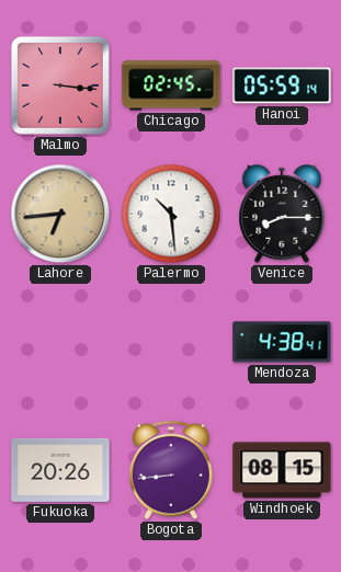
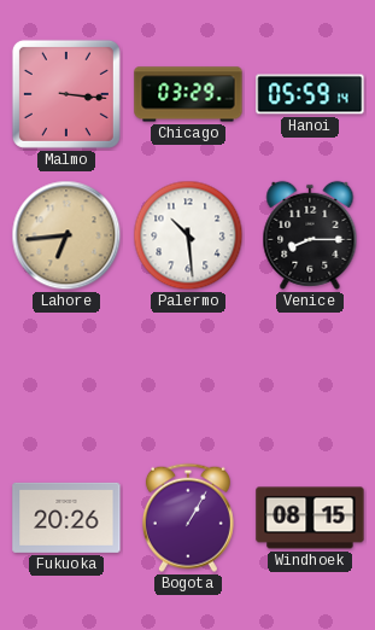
Chicago: 02:45 -> 03:29 (188, 94)
Mendoza: 4:38 -> none (282, 342)
Bogota: 8:44 -> 1:05 (188, 518)
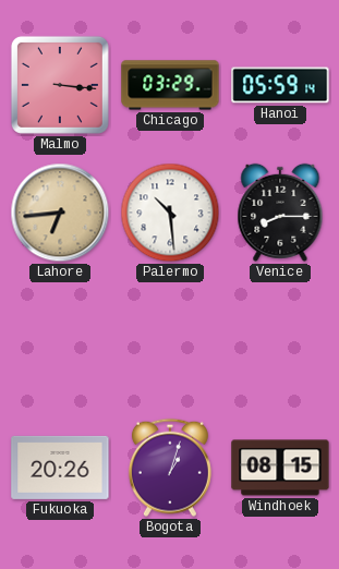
Bogota: 1:05 -> 1:03 (170, 468)
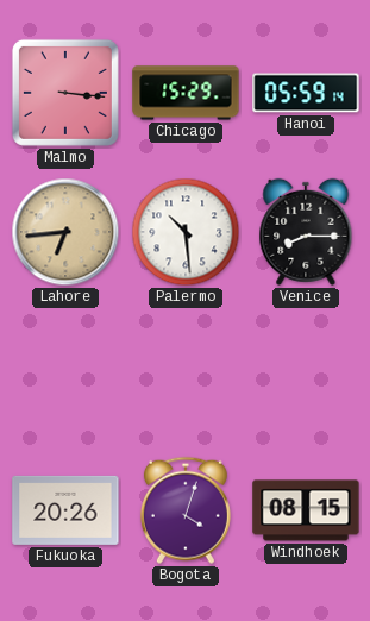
Chicago: 03:29 -> 15:29 (186, 93)
Bogota: 1:03 -> 4:03 (186, 510)
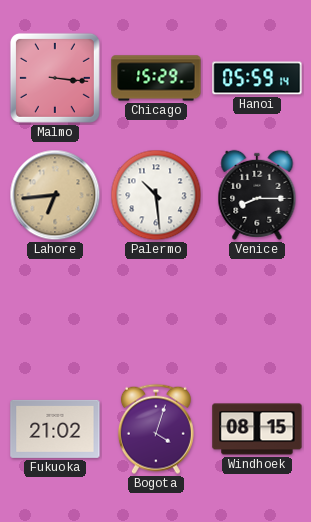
Fukuoka: 20:26 -> 21:02 (55, 429)
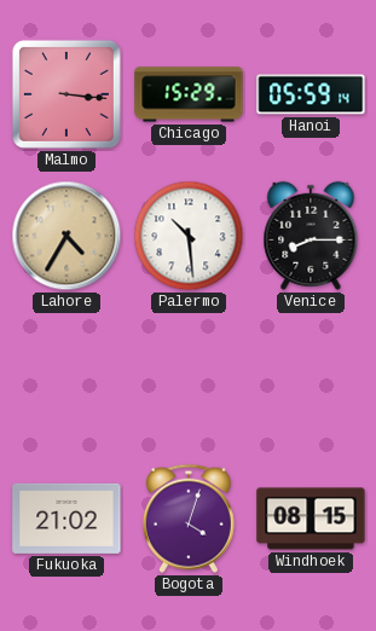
Lahore: 6:44 -> 4:35 (66, 236)
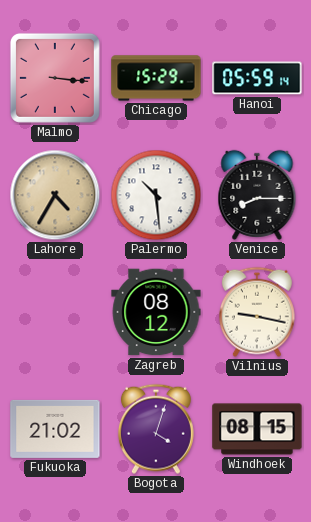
Zagreb: none -> 08:12 (156, 312)
Vilnius: none -> 9:17 (257, 312)
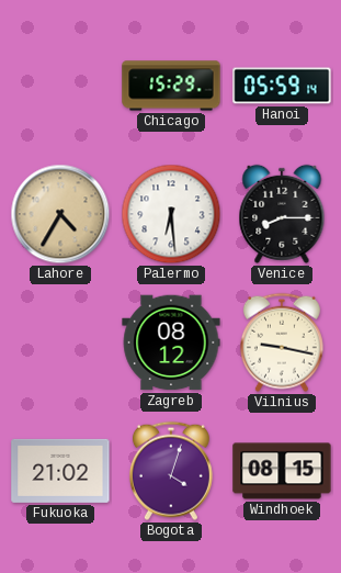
Malmo: 3:16 -> none (55, 78)
Palermo: 10:29 -> 6:29 (171, 214)
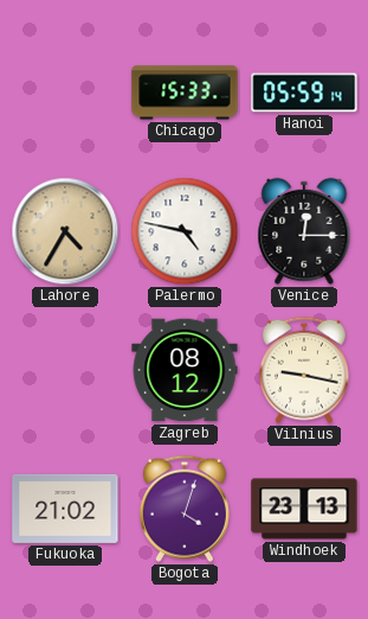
Chicago: 15:29 -> 15:33 (185, 92)
Palermo: 6:29 -> 4:47 (185, 231)
Venice: 8:15 -> 12:15 (304, 231)
Windhoek: 08:15 -> 23:13 (304, 509)
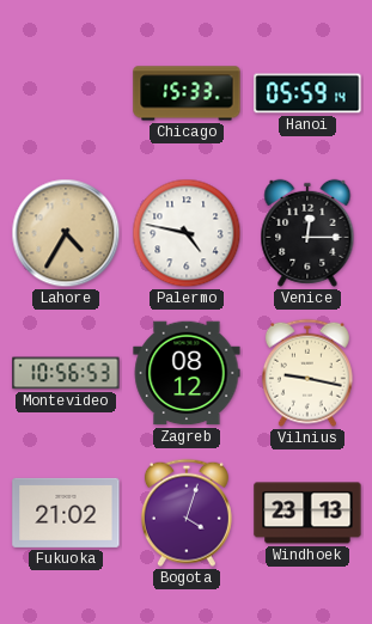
Montevideo: none -> 10:56 (66, 373)
